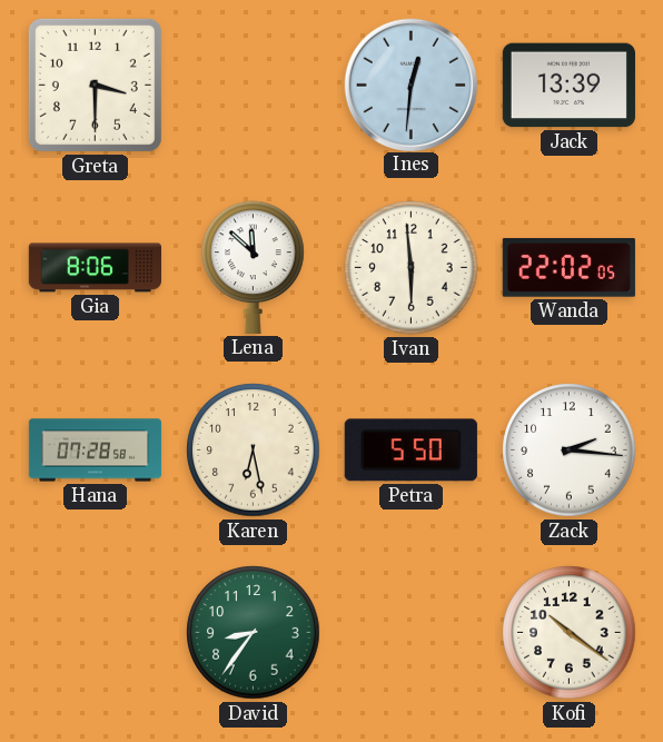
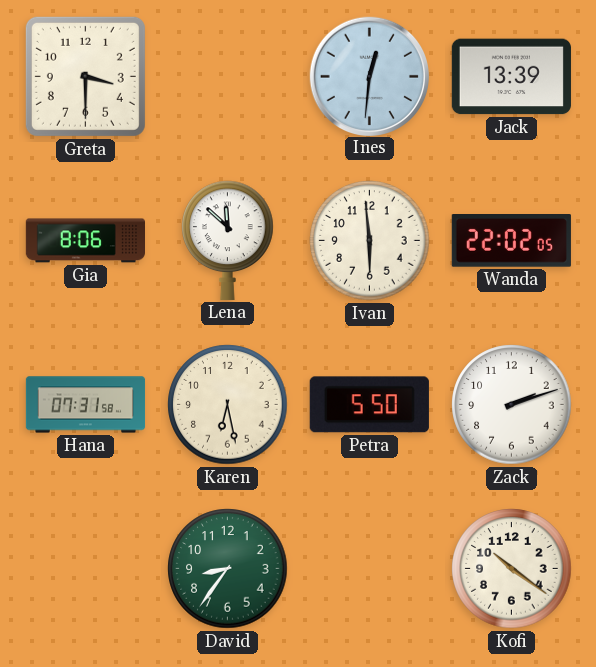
Hana: 07:28 -> 07:31 (86, 405)
Zack: 2:16 -> 2:12 (512, 405)
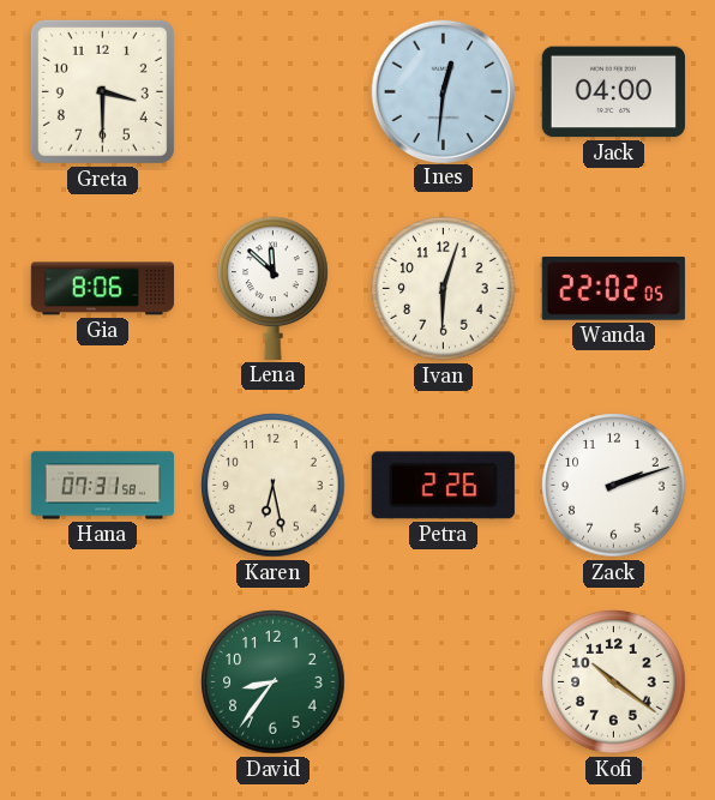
Jack: 13:39 -> 04:00 (613, 92)
Ivan: 5:59 -> 6:03 (444, 289)
Petra: 5:50 -> 2:26 (443, 486)
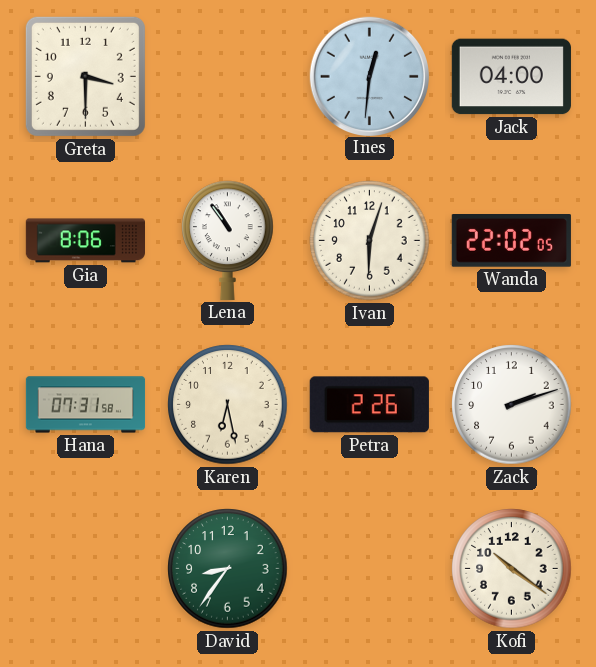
Lena: 11:52 -> 10:54 (228, 240)
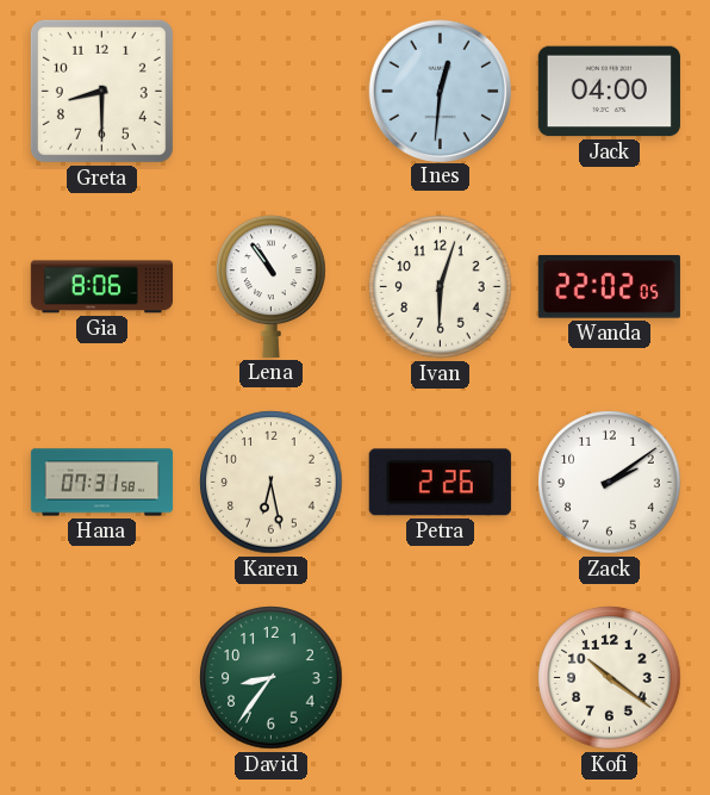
Greta: 3:30 -> 8:30 (101, 91)
Zack: 2:12 -> 2:09 (610, 483)
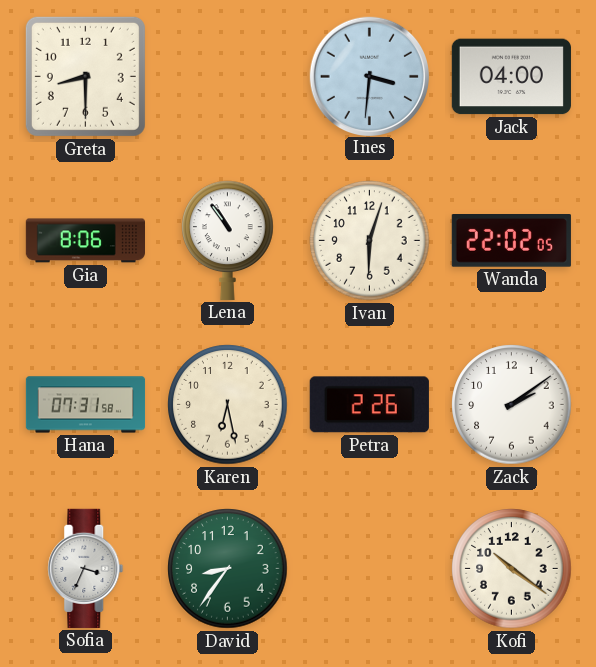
Ines: 12:31 -> 3:31 (369, 76)
Sofia: none -> 3:34 (86, 568)
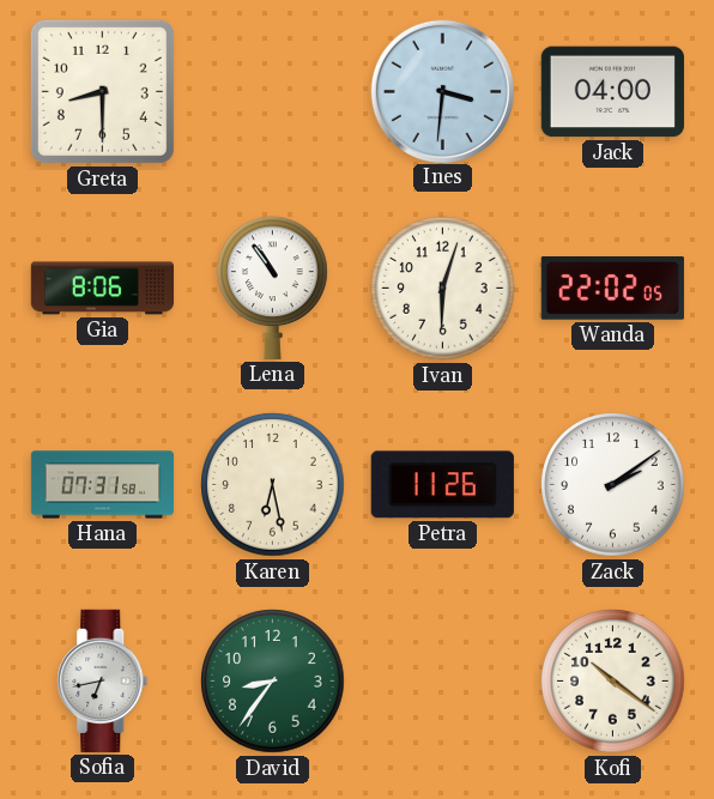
Petra: 2:26 -> 11:26 (442, 485)
Sofia: 3:34 -> 6:43 (103, 680)
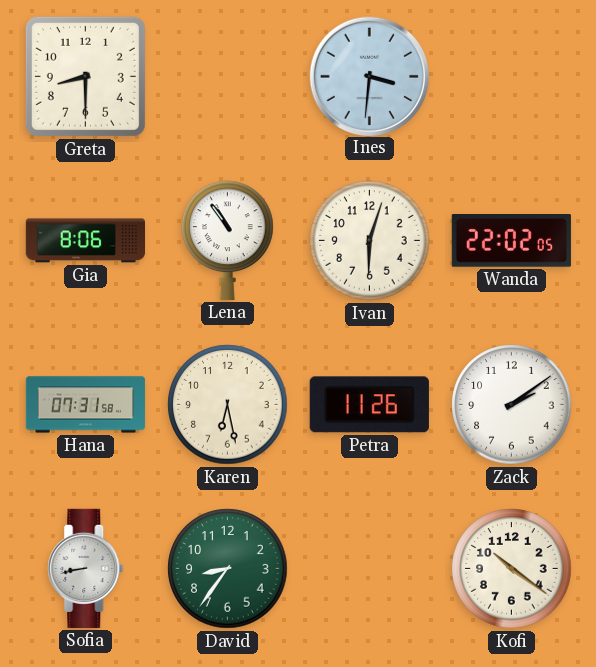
Jack: 04:00 -> none (612, 92)
Sofia: 6:43 -> 8:43 (86, 568)
